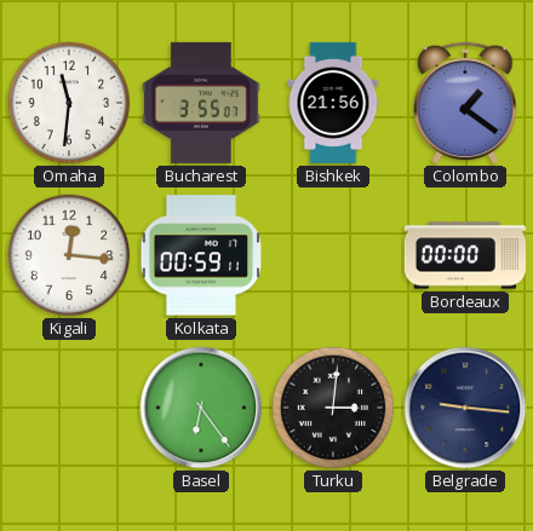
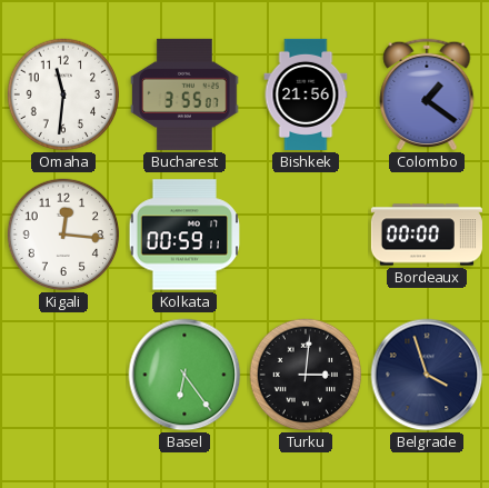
Belgrade: 9:16 -> 3:57 (427, 375)
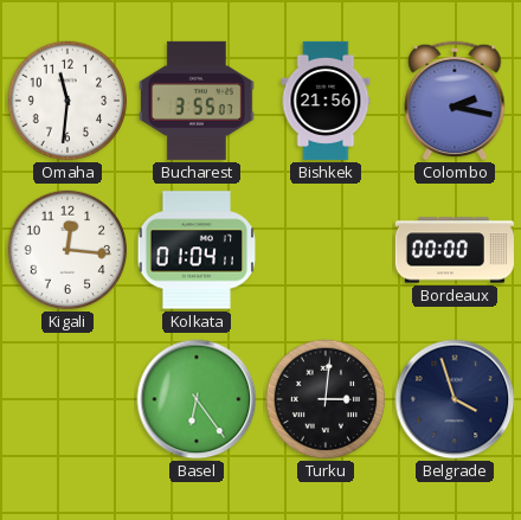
Colombo: 1:21 -> 2:17 (455, 101)
Kolkata: 00:59 -> 01:04 (197, 250)
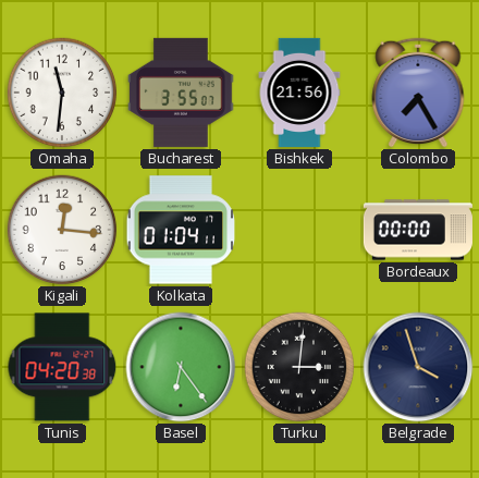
Colombo: 2:17 -> 7:25 (418, 93)
Tunis: none -> 04:20 (62, 367)
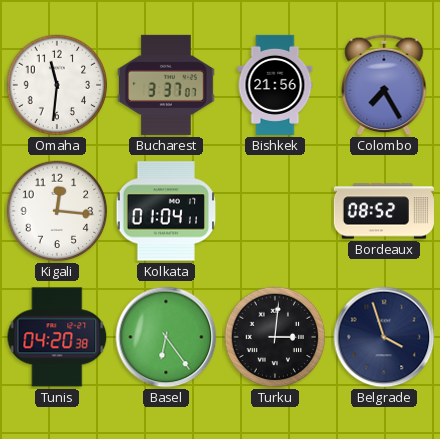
Bucharest: 3:55 -> 3:37 (166, 85)
Bordeaux: 00:00 -> 08:52 (384, 211)
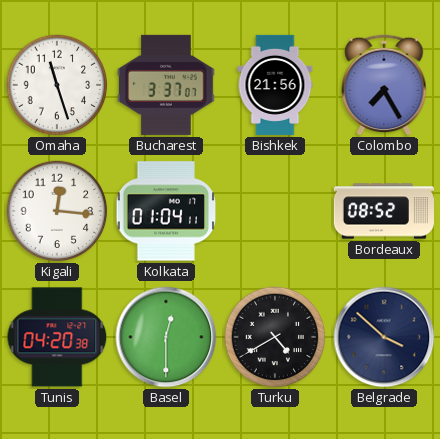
Omaha: 11:31 -> 11:27 (57, 85)
Basel: 6:24 -> 12:30 (166, 337)
Turku: 3:01 -> 4:40 (275, 337)
Belgrade: 3:57 -> 3:52 (384, 337)
